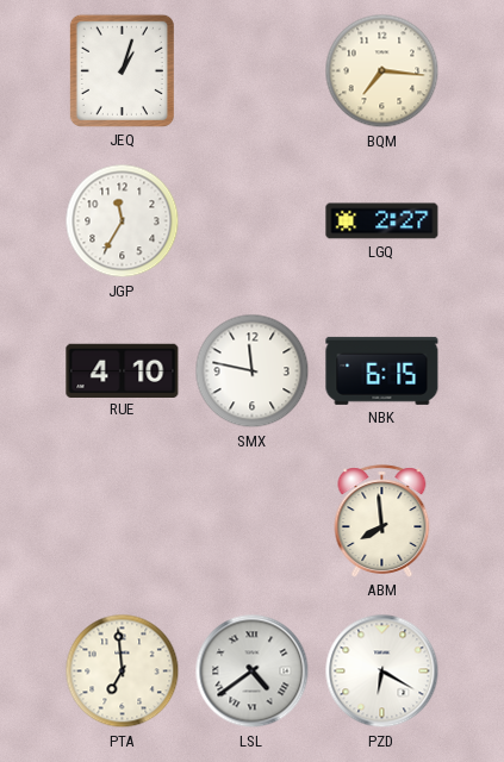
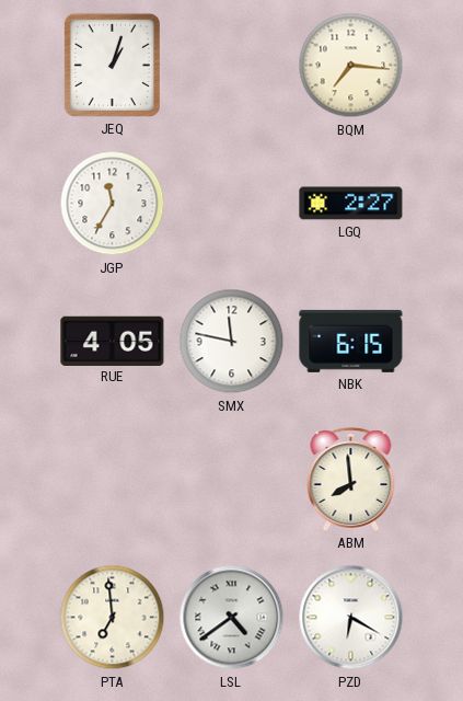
RUE: 4:10 -> 4:05 (113, 341)
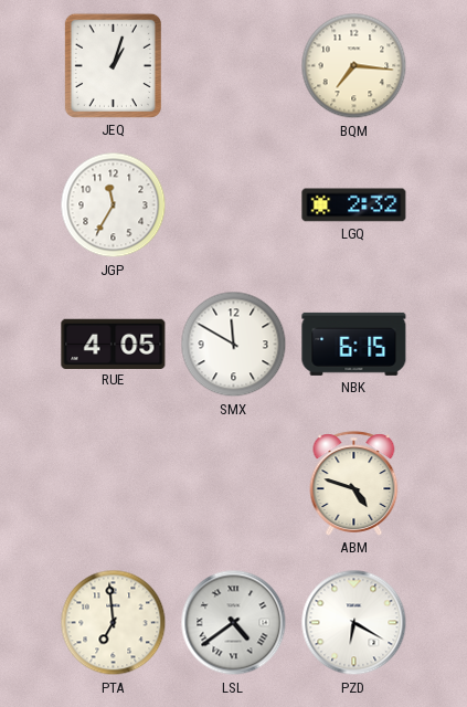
LGQ: 2:27 -> 2:32 (354, 205)
SMX: 11:47 -> 11:50 (234, 345)
ABM: 7:59 -> 4:48 (354, 484)
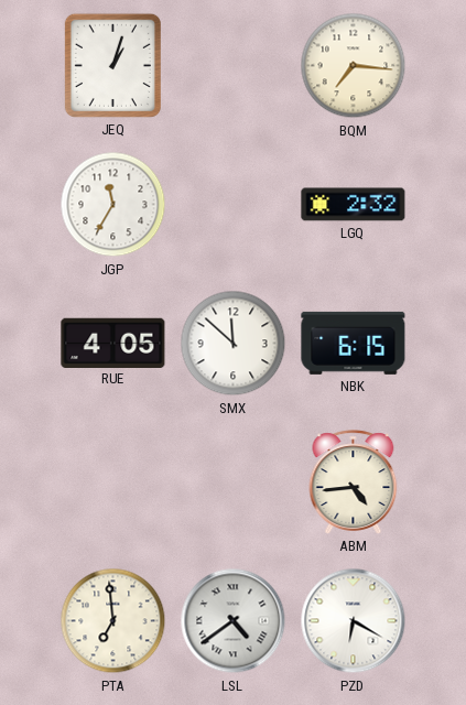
SMX: 11:50 -> 11:52 (234, 344)
ABM: 4:48 -> 4:44 (354, 482)
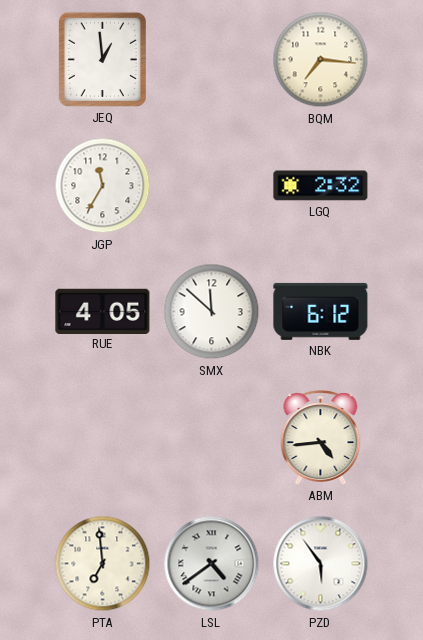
JEQ: 1:03 -> 12:59 (102, 59)
NBK: 6:15 -> 6:12 (321, 311)
PZD: 6:20 -> 5:54 (321, 564)
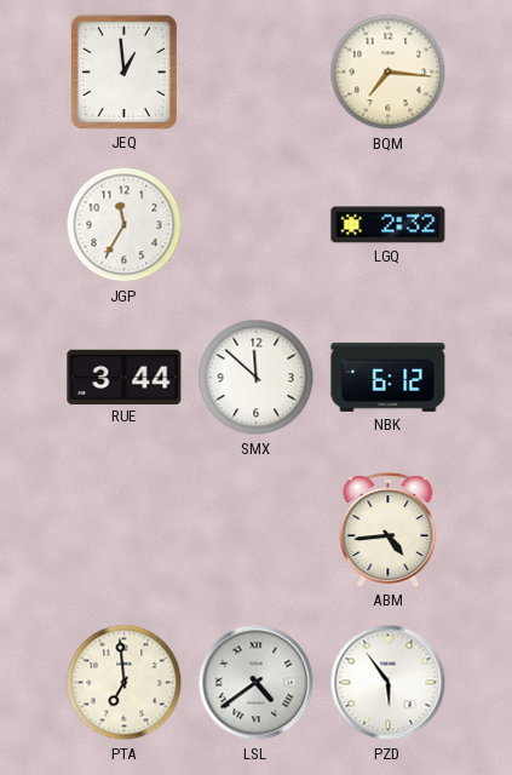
RUE: 4:05 -> 3:44 (125, 377)
